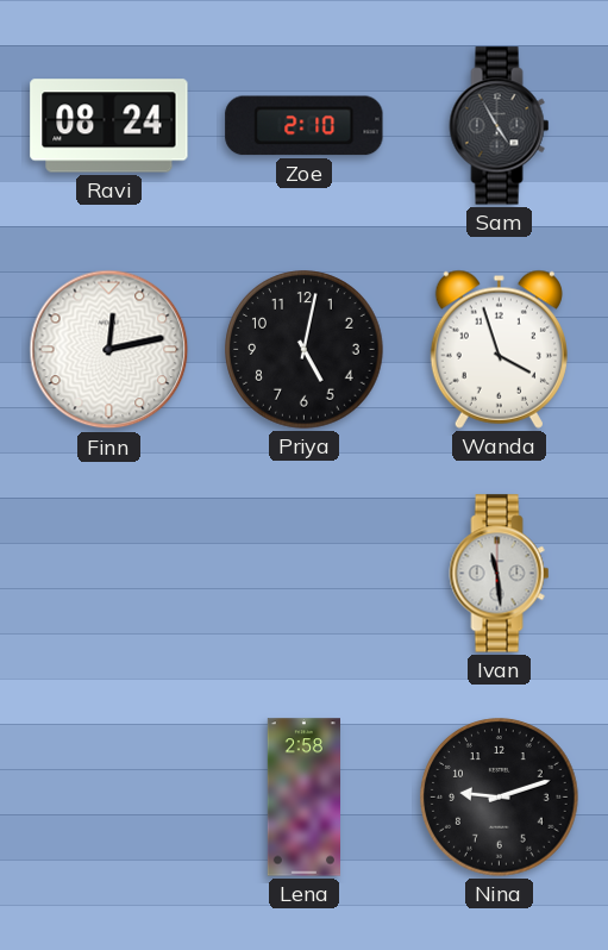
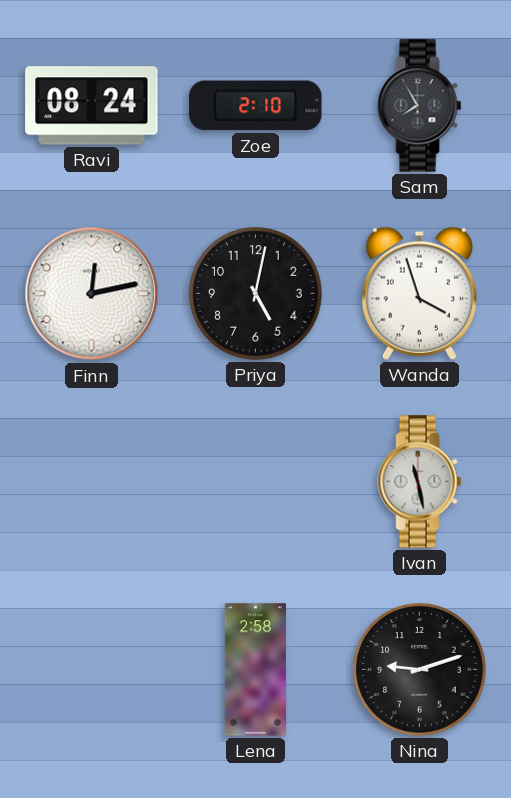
Sam: 4:55 -> 7:55 (420, 106)
Ivan: 11:29 -> 11:28 (420, 482)
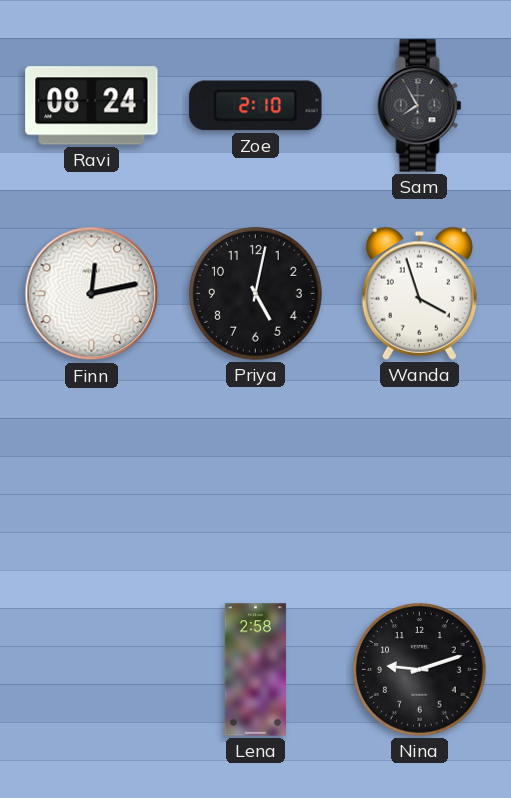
Ivan: 11:28 -> none (420, 482)
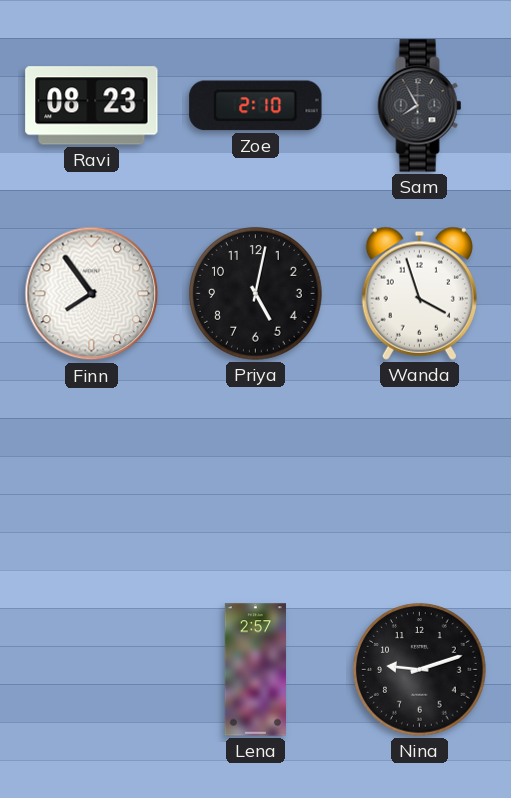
Ravi: 08:24 -> 08:23 (92, 106)
Finn: 12:13 -> 7:54 (92, 294)
Lena: 2:58 -> 2:57 (255, 670)
